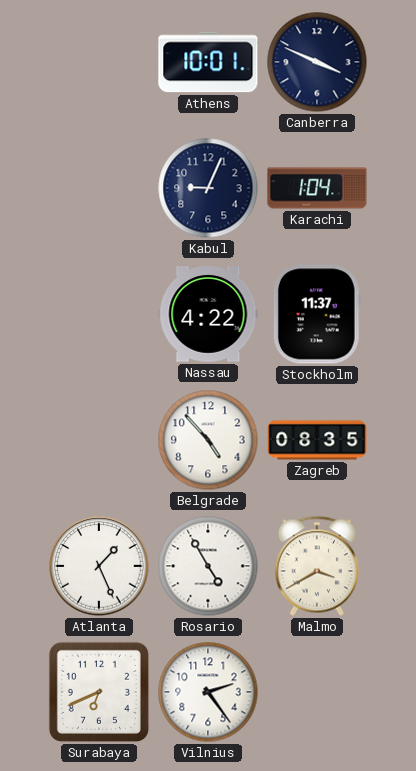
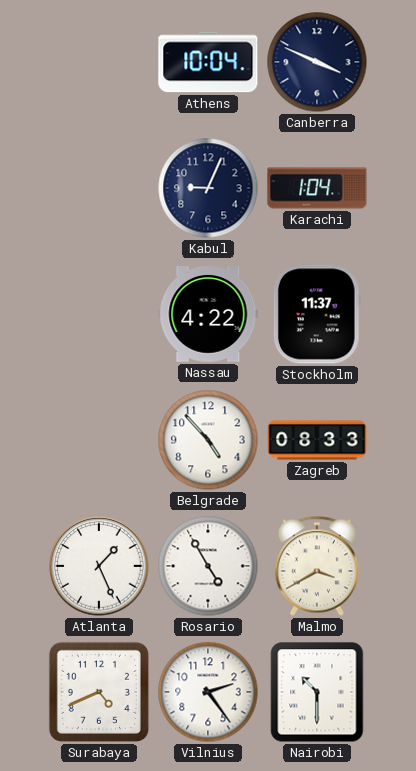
Athens: 10:01 -> 10:04 (208, 62)
Zagreb: 08:35 -> 08:33 (317, 440)
Surabaya: 6:41 -> 4:41 (99, 692)
Nairobi: none -> 10:30 (317, 692)
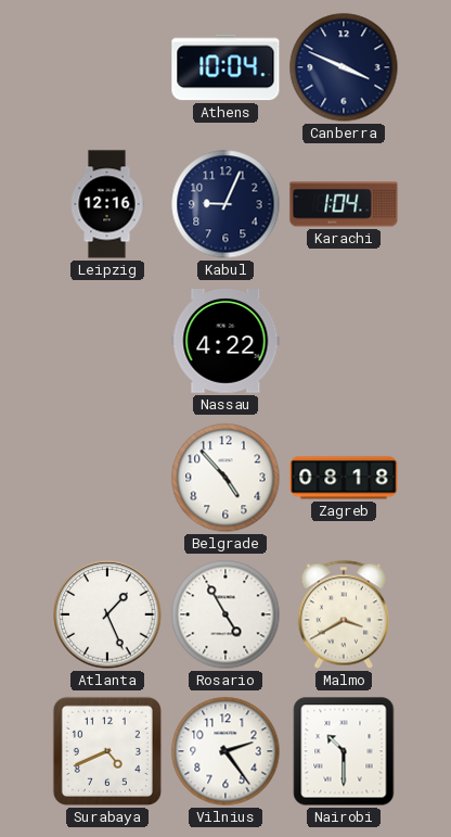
Leipzig: none -> 12:16 (107, 204)
Stockholm: 11:37 -> none (317, 314)
Zagreb: 08:33 -> 08:18 (344, 478)
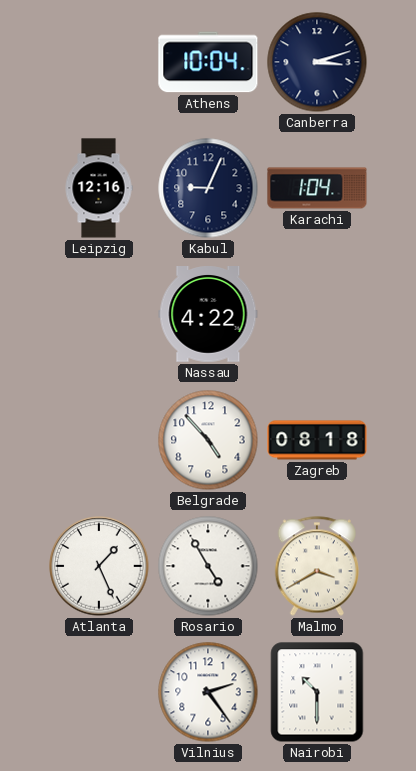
Canberra: 3:49 -> 3:12 (317, 62)
Surabaya: 4:41 -> none (107, 751)
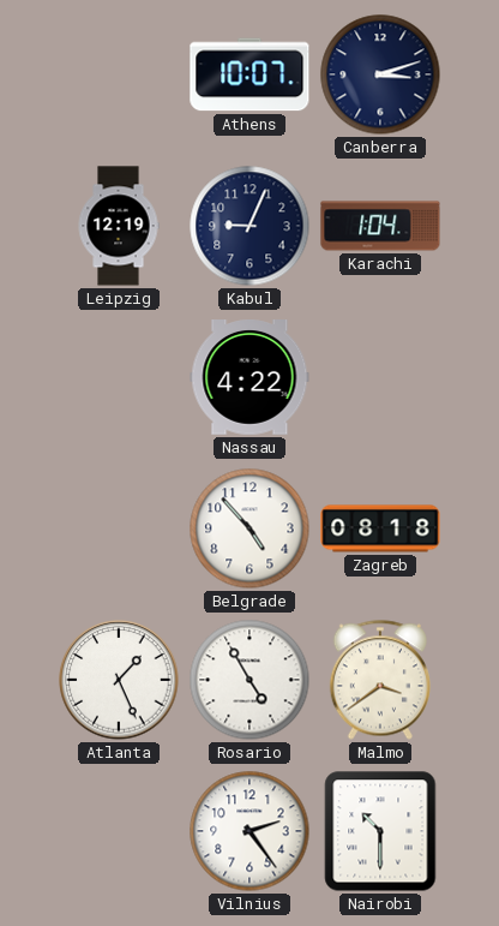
Athens: 10:04 -> 10:07 (249, 74)
Leipzig: 12:16 -> 12:19 (119, 226)
Malmo: 3:40 -> 3:39 (380, 680)
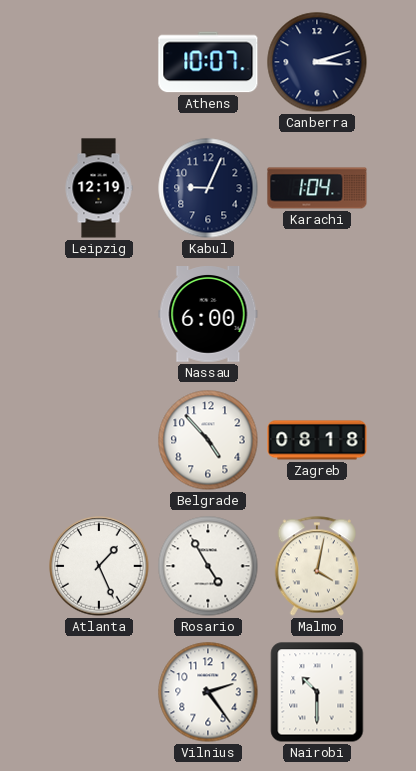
Nassau: 4:22 -> 6:00 (208, 315)
Malmo: 3:39 -> 4:02 (317, 566)
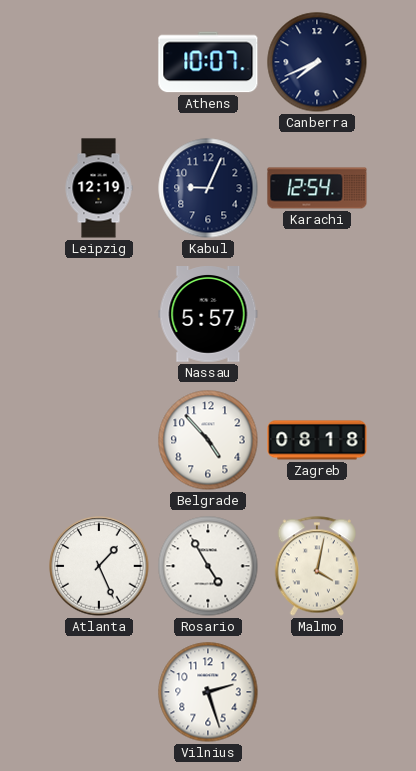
Canberra: 3:12 -> 7:41 (317, 62)
Karachi: 1:04 -> 12:54 (317, 188)
Nassau: 6:00 -> 5:57 (208, 315)
Vilnius: 2:24 -> 2:27 (208, 692)
Nairobi: 10:30 -> none (317, 692)
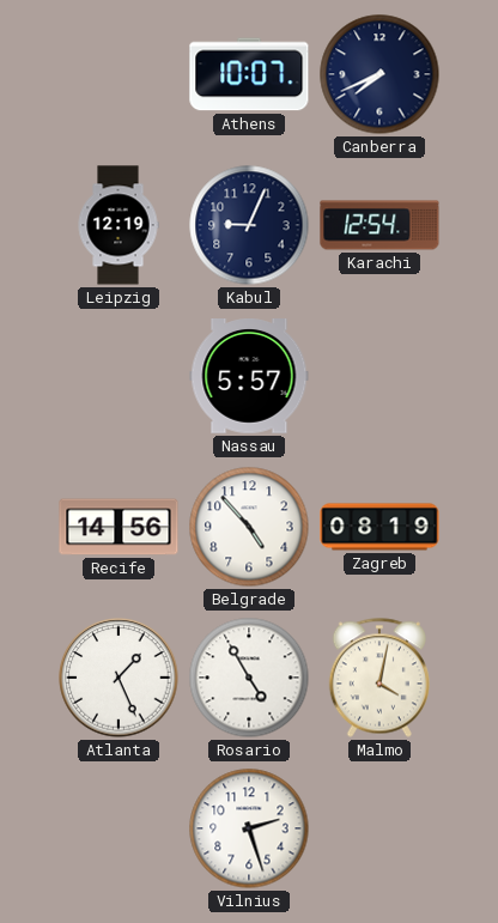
Recife: none -> 14:56 (119, 527)
Zagreb: 08:18 -> 08:19 (379, 527)
